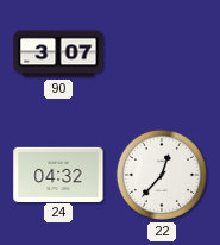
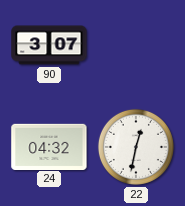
22: 12:37 -> 12:32 (136, 147)
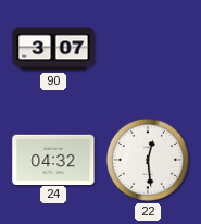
22: 12:32 -> 12:29 (148, 160)
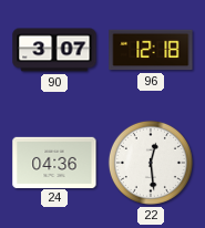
96: none -> 12:18 (151, 50)
24: 04:32 -> 04:36 (54, 162)
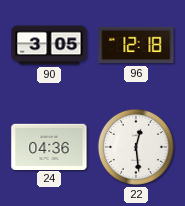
90: 3:07 -> 3:05 (49, 45)
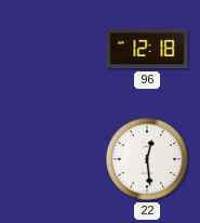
90: 3:05 -> none (49, 45)
24: 04:36 -> none (49, 146)
